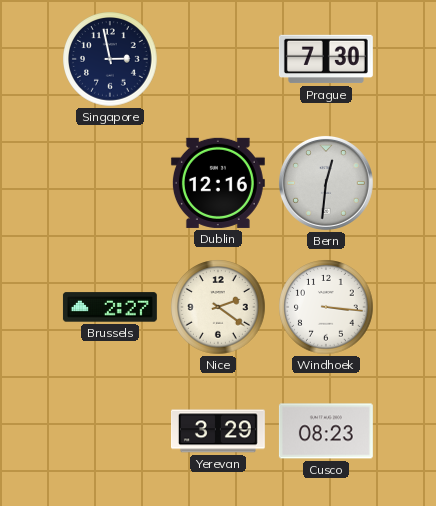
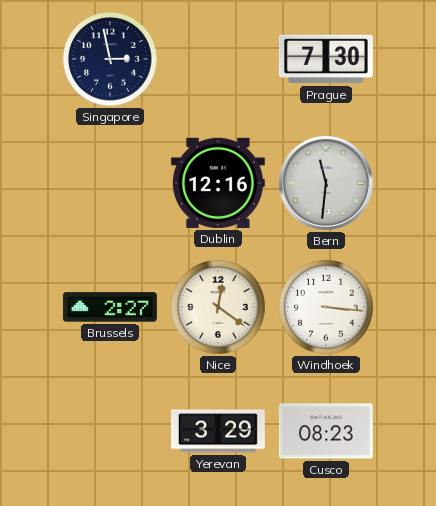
Bern: 12:31 -> 11:31 (326, 183)
Nice: 2:21 -> 12:21 (218, 307)
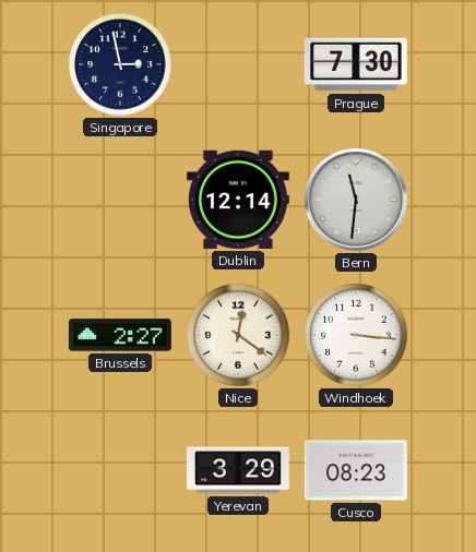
Dublin: 12:16 -> 12:14 (238, 200)
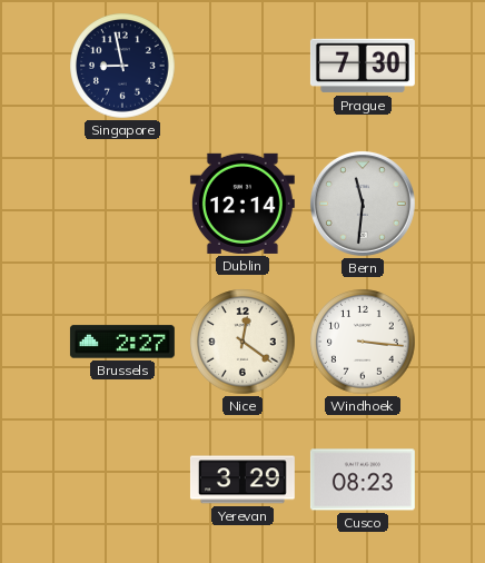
Singapore: 2:58 -> 8:58 (122, 66)
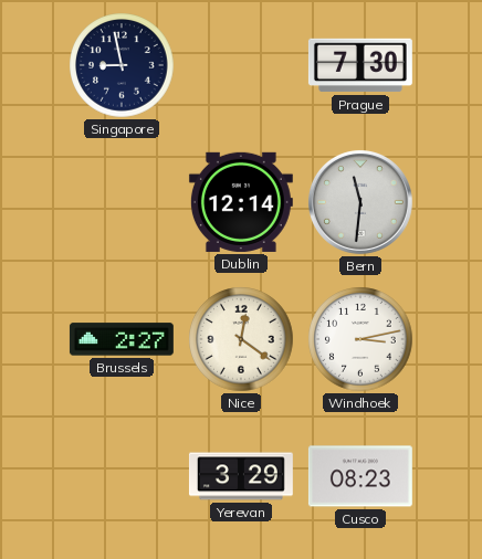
Windhoek: 3:16 -> 3:13 (360, 339)
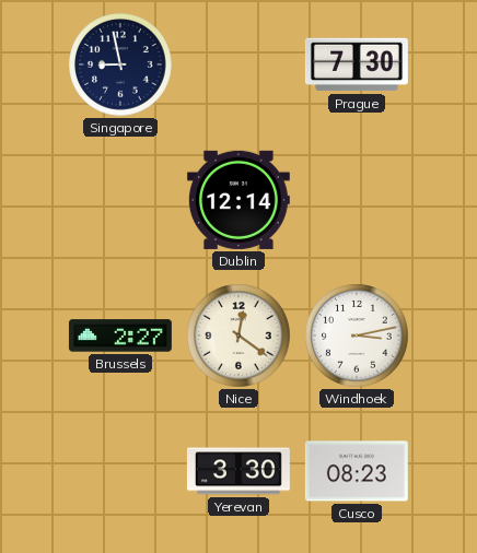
Bern: 11:31 -> none (360, 202)
Yerevan: 3:29 -> 3:30 (238, 471)
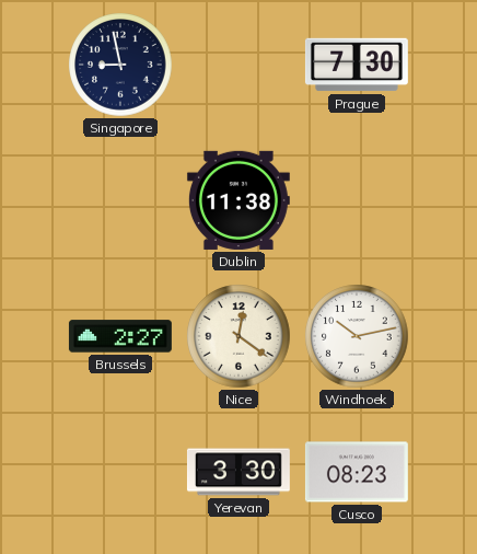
Dublin: 12:14 -> 11:38 (238, 200)
Windhoek: 3:13 -> 10:13 (357, 336)
